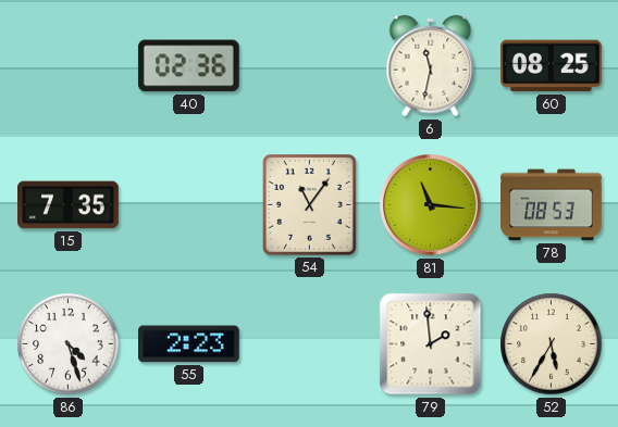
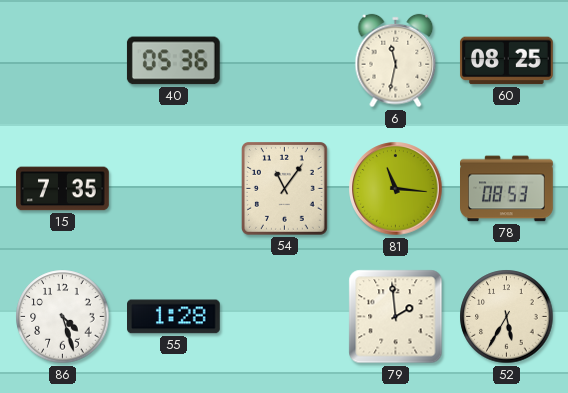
40: 02:36 -> 05:36 (173, 61)
55: 2:23 -> 1:28 (174, 317)
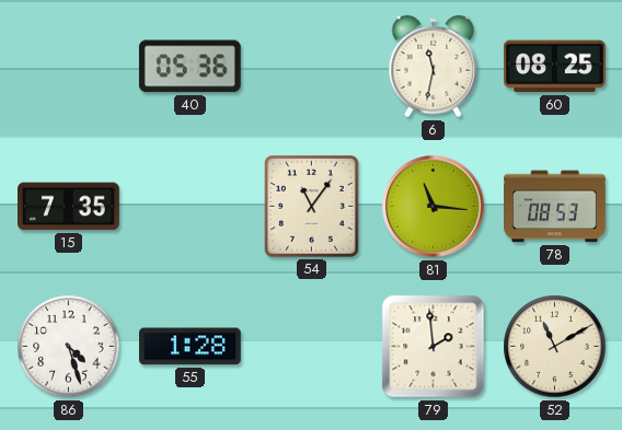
52: 5:35 -> 11:10 (555, 347)
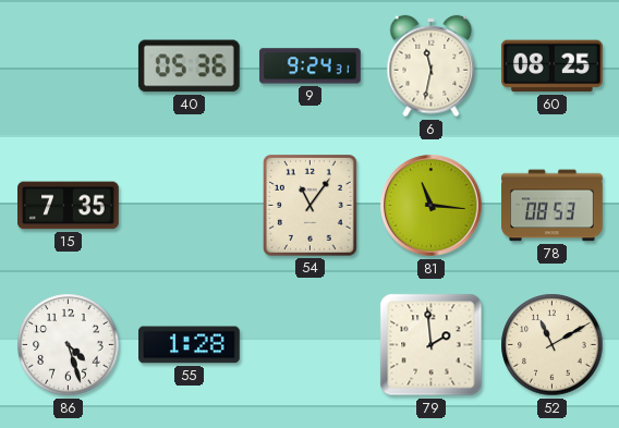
9: none -> 9:24 (309, 66)
